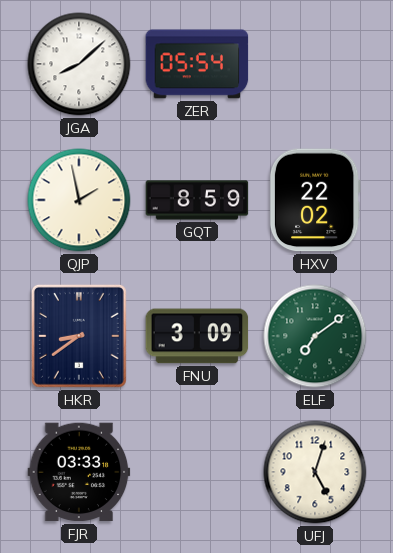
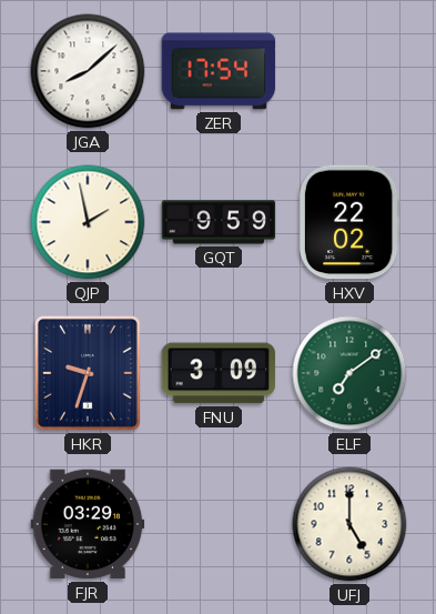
ZER: 05:54 -> 17:54 (219, 71)
GQT: 8:59 -> 9:59 (219, 222)
HKR: 8:39 -> 9:33 (88, 373)
FJR: 03:33 -> 03:29 (88, 524)
UFJ: 5:03 -> 5:00 (349, 524)
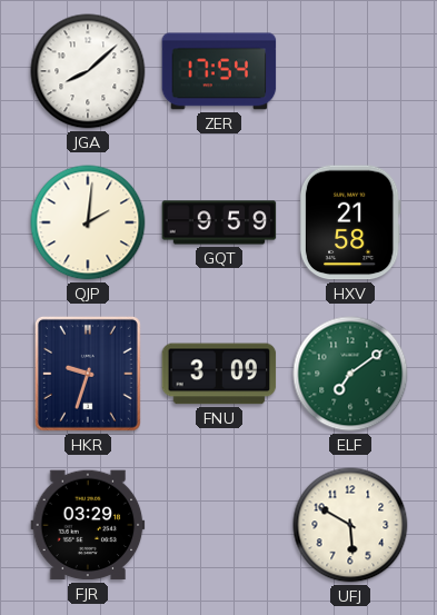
QJP: 1:58 -> 2:01 (88, 222)
HXV: 22:02 -> 21:58 (350, 222)
UFJ: 5:00 -> 5:50 (350, 525)
